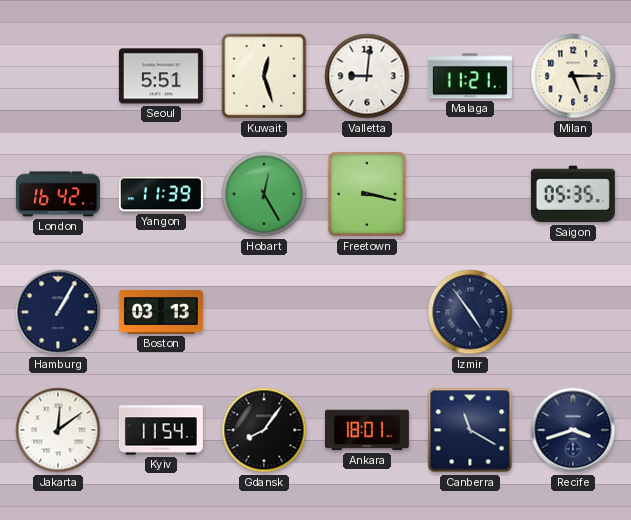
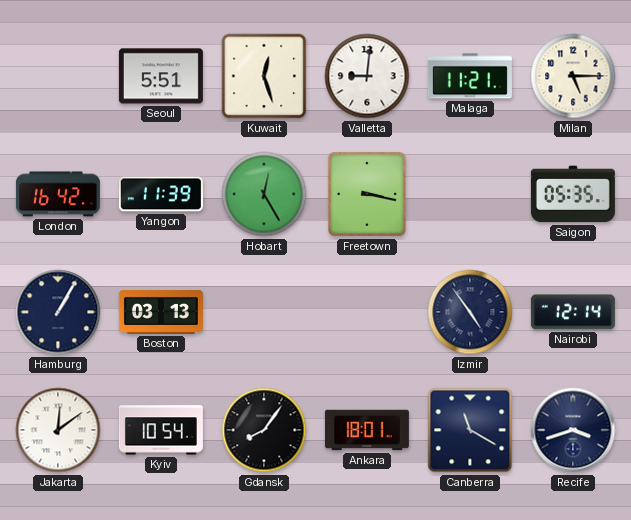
Nairobi: none -> 12:14 (573, 312)
Kyiv: 11:54 -> 10:54 (161, 430)
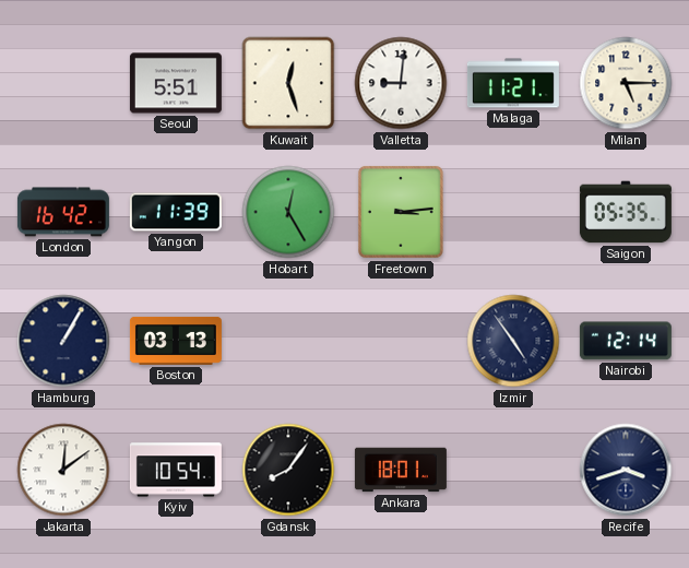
Freetown: 3:17 -> 3:14 (401, 212)
Canberra: 11:20 -> none (470, 430)
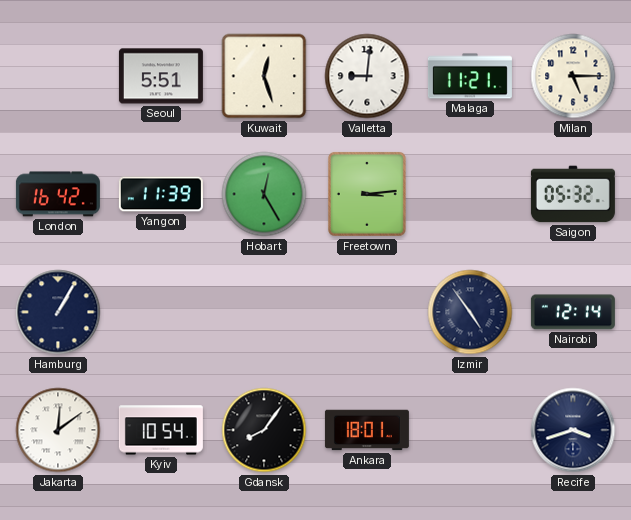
Saigon: 05:35 -> 05:32 (573, 194)
Boston: 03:13 -> none (176, 341)
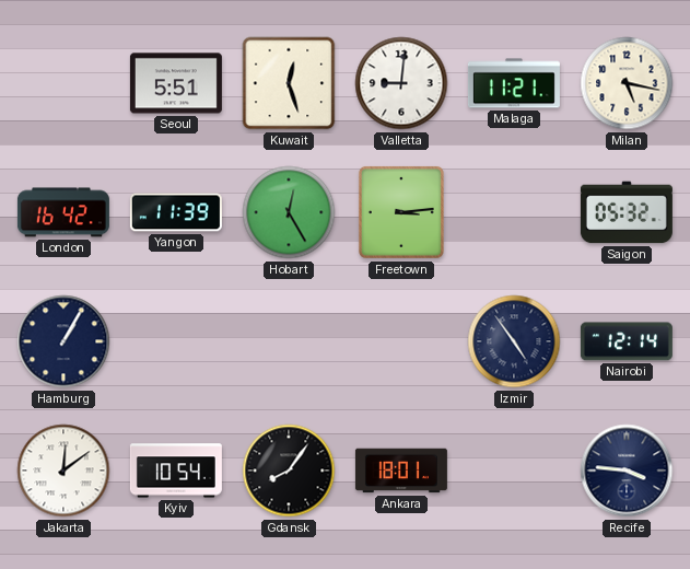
Milan: 5:15 -> 5:17 (627, 83)
Recife: 3:42 -> 3:46 (627, 471)
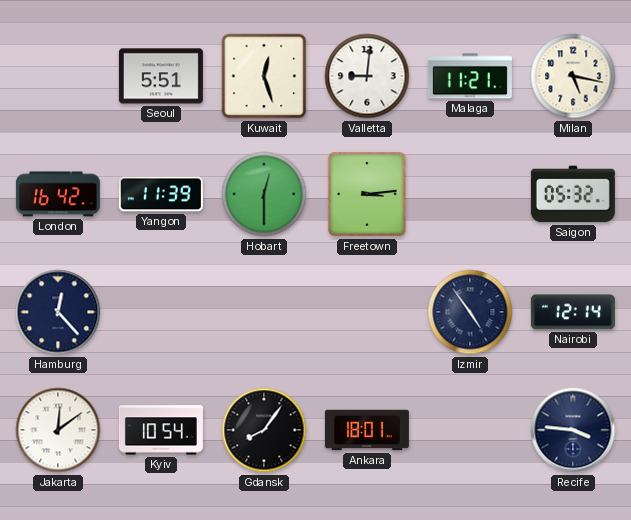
Hobart: 12:25 -> 12:30 (264, 194)
Hamburg: 1:05 -> 12:23 (58, 312)
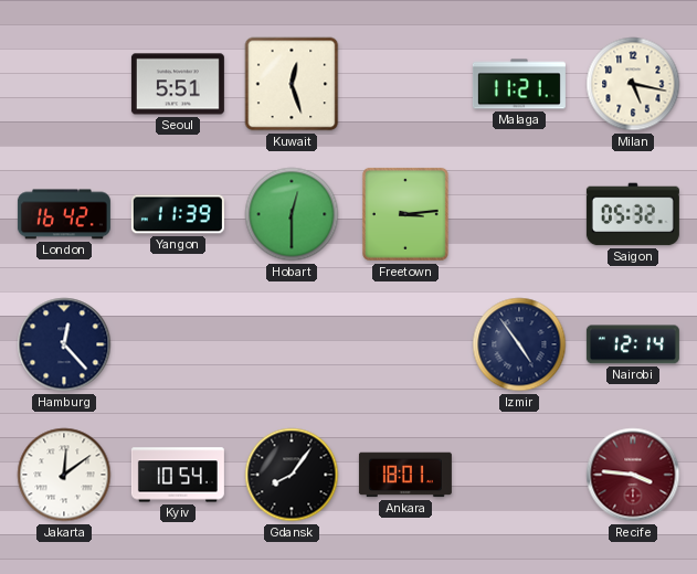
Valletta: 9:01 -> none (367, 76)
Recife dial: navy -> burgundy (633, 475)
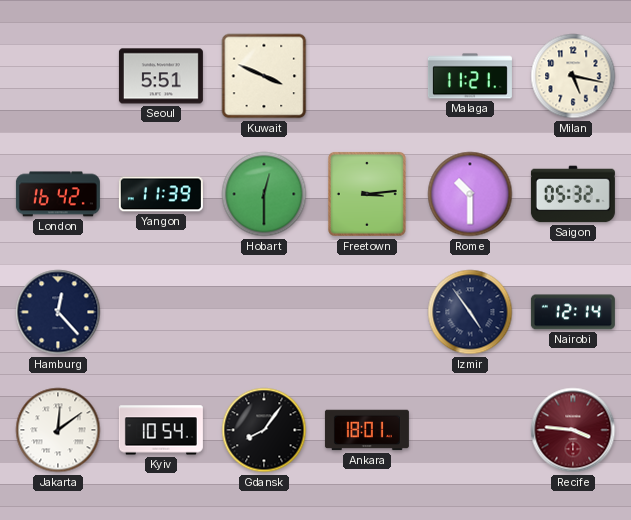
Kuwait: 12:27 -> 3:49 (264, 76)
Rome: none -> 10:30 (470, 194)
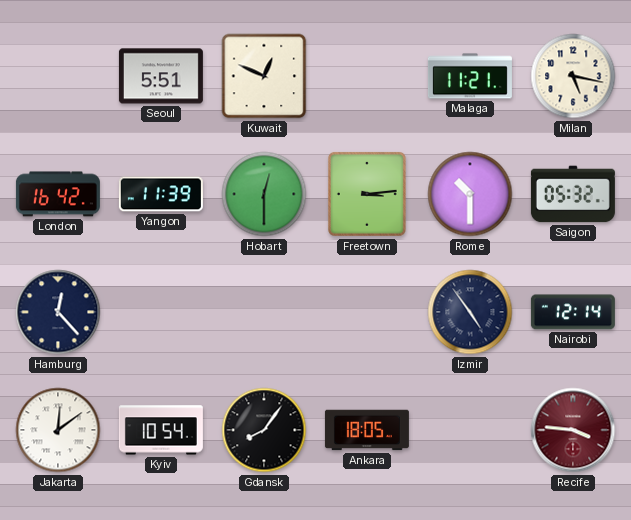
Kuwait: 3:49 -> 12:49 (264, 76)
Ankara: 18:01 -> 18:05 (367, 430)
